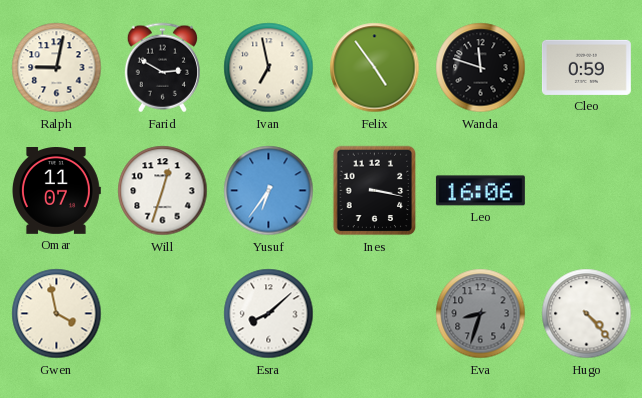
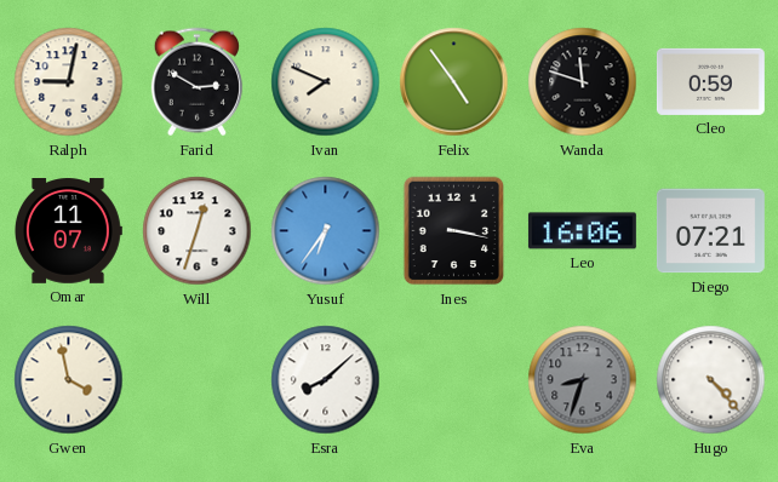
Ivan: 6:58 -> 7:49 (326, 82)
Diego: none -> 07:21 (710, 231)
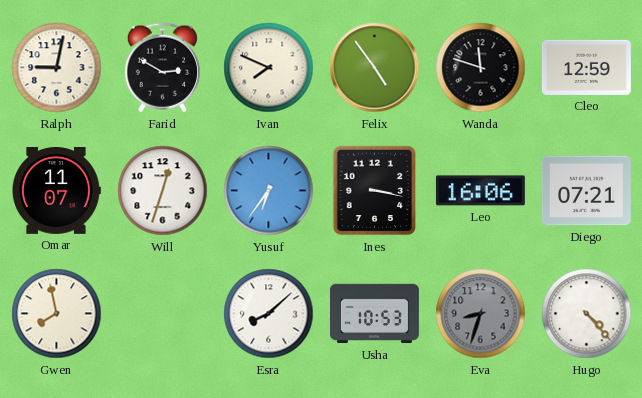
Cleo: 0:59 -> 12:59 (586, 67)
Gwen: 3:58 -> 7:58 (57, 314)
Usha: none -> 10:53 (374, 314)
